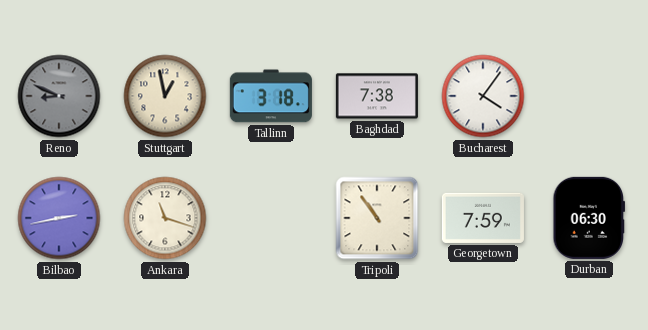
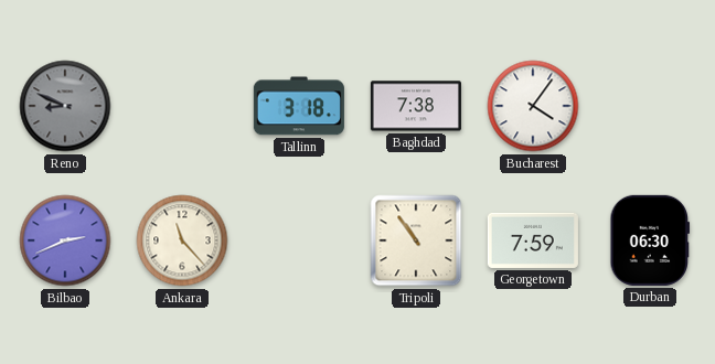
Stuttgart: 12:58 -> none (165, 96)
Bilbao: 2:43 -> 2:41 (65, 240)
Ankara: 11:18 -> 11:23 (182, 240)
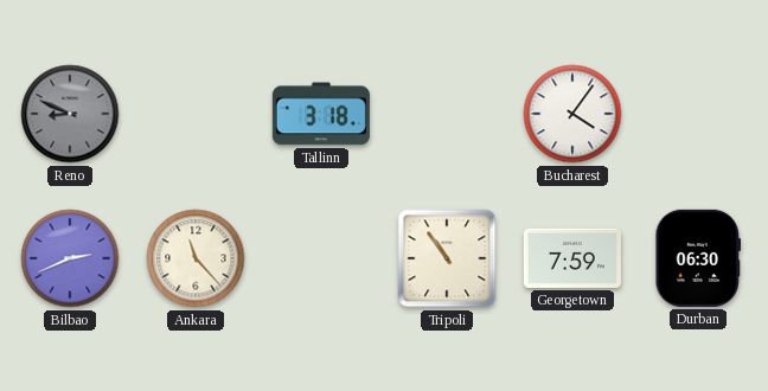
Baghdad: 7:38 -> none (416, 106)
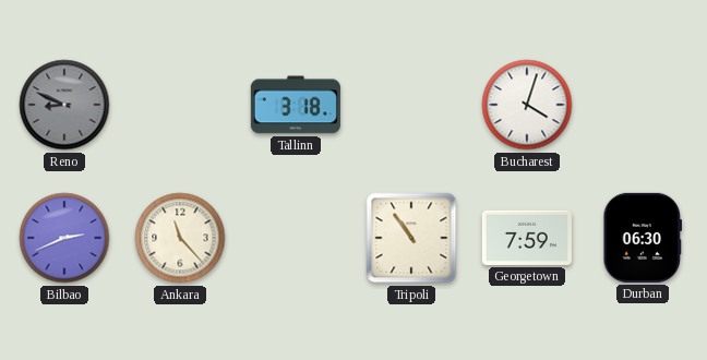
Bucharest: 4:06 -> 4:03 (527, 105)
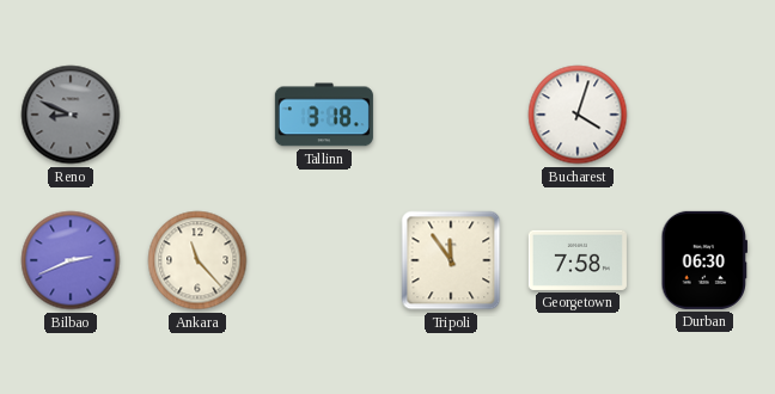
Tripoli: 10:54 -> 11:54 (451, 260)
Georgetown: 7:59 -> 7:58 (578, 260)
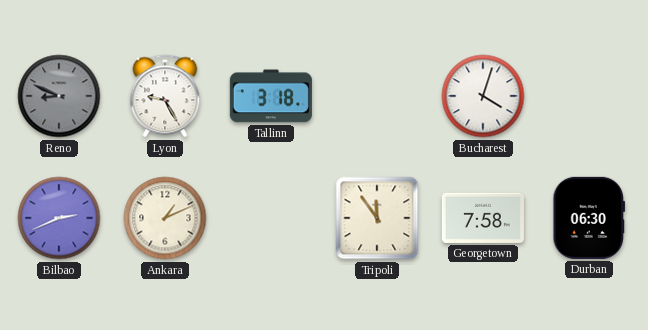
Lyon: none -> 9:25 (165, 96)
Ankara: 11:23 -> 1:11 (165, 218)
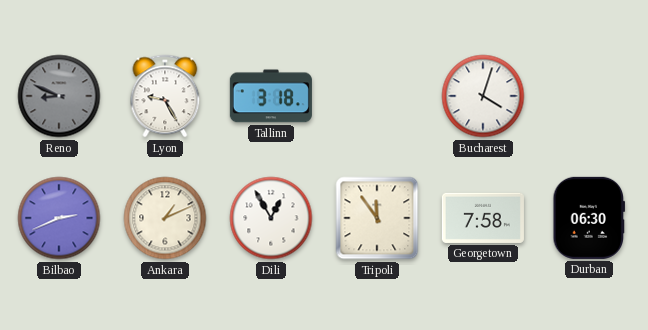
Dili: none -> 12:55 (271, 218)
